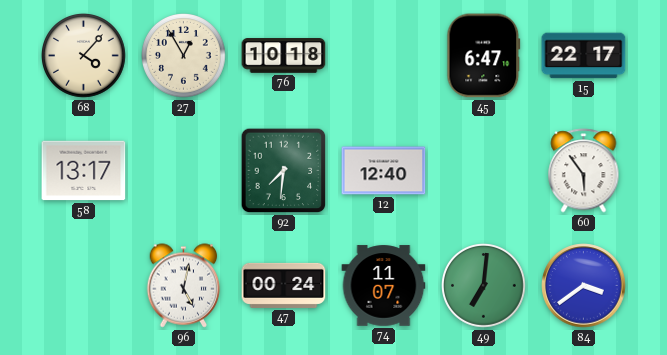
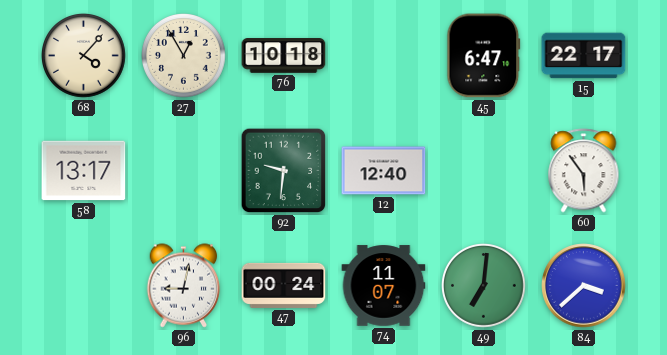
92: 7:31 -> 9:31 (284, 171)
96: 5:02 -> 9:02 (184, 286)
84: 3:39 -> 3:38 (584, 286)
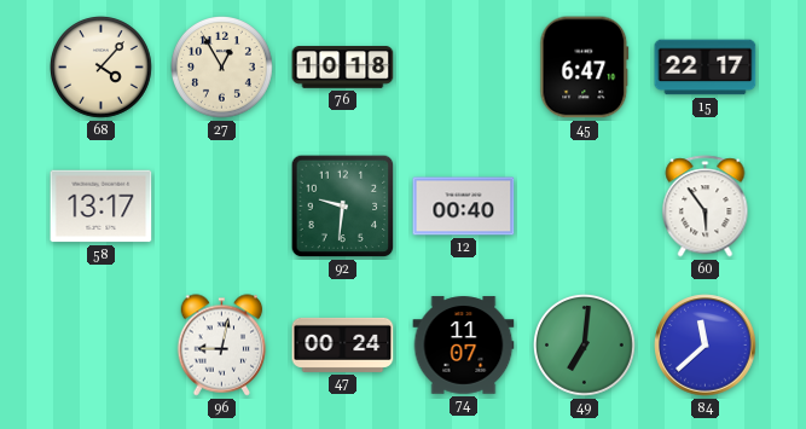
12: 12:40 -> 00:40 (464, 207)
84: 3:38 -> 11:38 (706, 346)
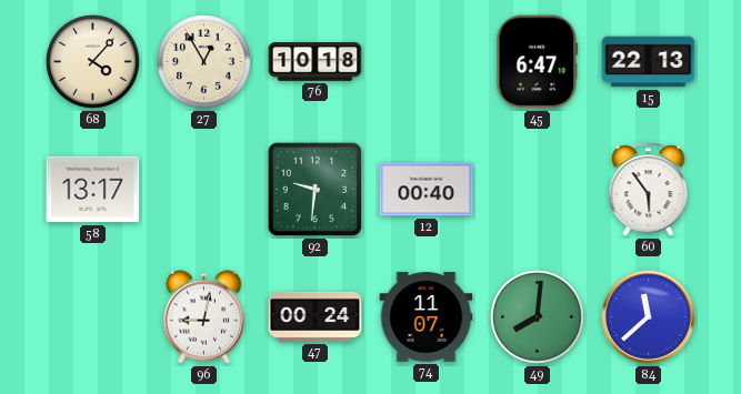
15: 22:17 -> 22:13 (649, 62)
49: 7:01 -> 8:01 (538, 317)
